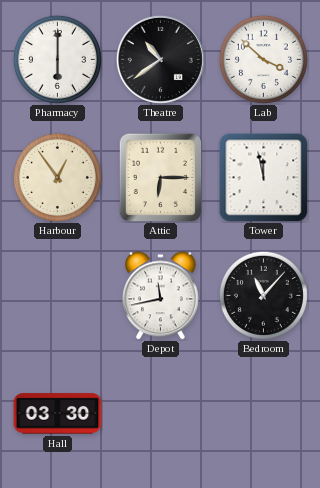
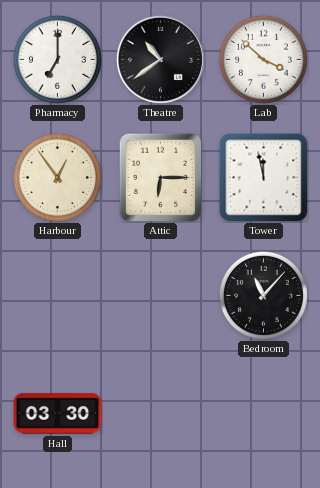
Pharmacy: 6:00 -> 7:00 (57, 59)
Depot: 11:43 -> none (161, 296)
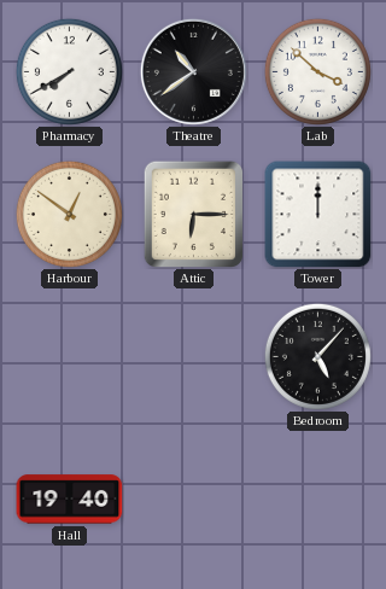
Pharmacy: 7:00 -> 7:40 (69, 71)
Harbour: 12:54 -> 12:51 (69, 214)
Tower: 11:58 -> 12:00 (318, 215)
Bedroom: 11:07 -> 5:07 (317, 356)
Hall: 03:30 -> 19:40 (70, 500)
